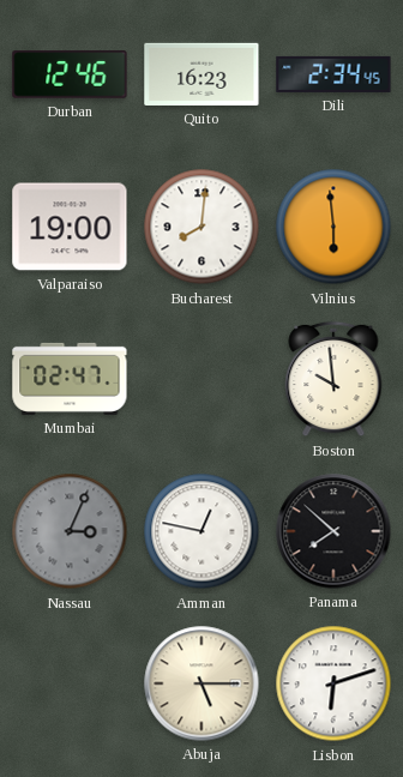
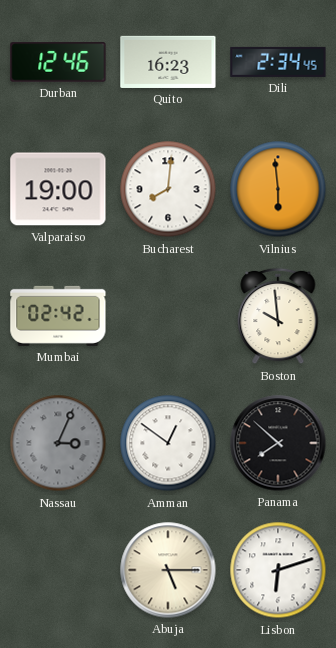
Mumbai: 02:47 -> 02:42 (58, 316)
Amman: 12:47 -> 12:51 (168, 443)
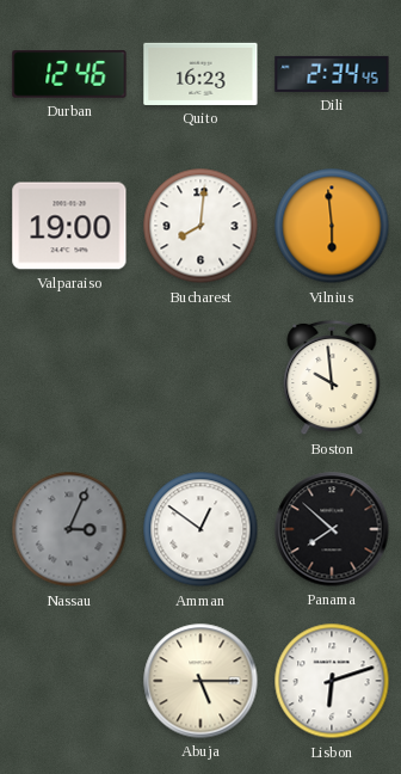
Mumbai: 02:42 -> none (58, 316)
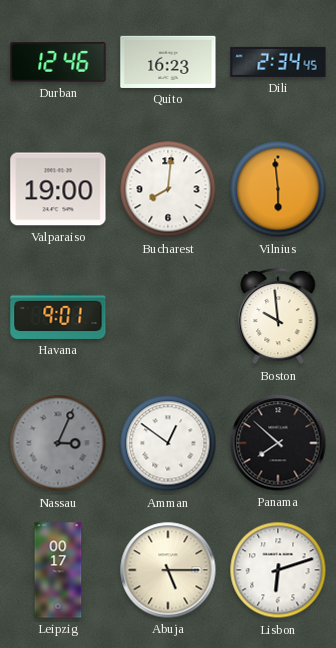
Havana: none -> 9:01 (58, 316)
Leipzig: none -> 00:17 (58, 570)
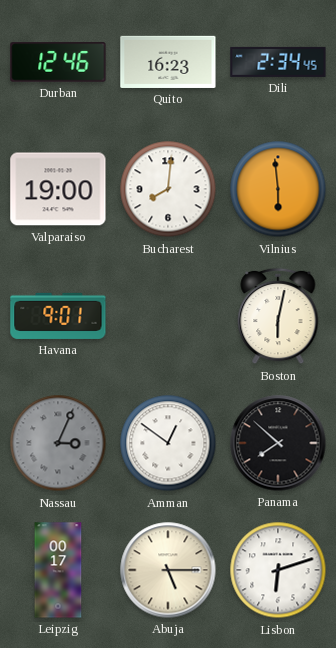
Boston: 9:59 -> 6:02 (278, 316)
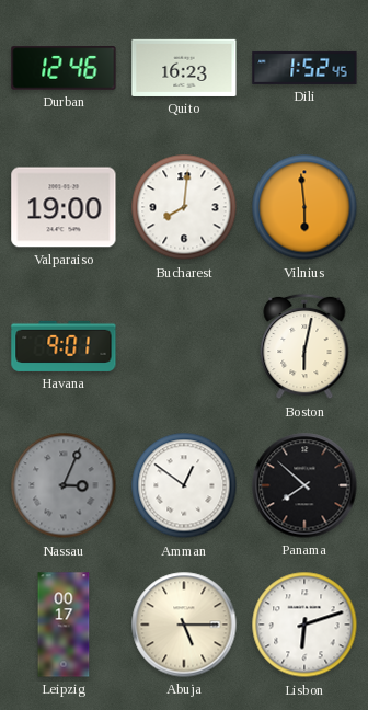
Dili: 2:34 -> 1:52 (304, 68)
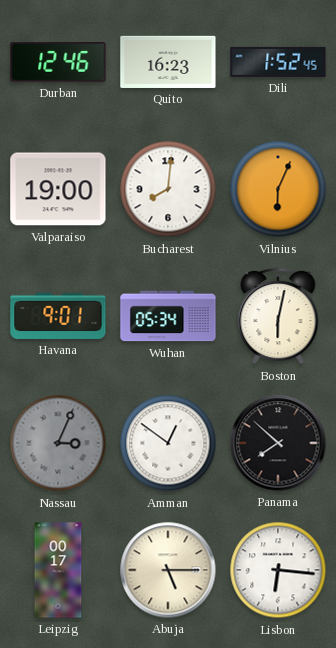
Vilnius: 5:59 -> 6:04 (278, 189)
Wuhan: none -> 05:34 (168, 316)
Lisbon: 6:12 -> 6:16 (278, 570)
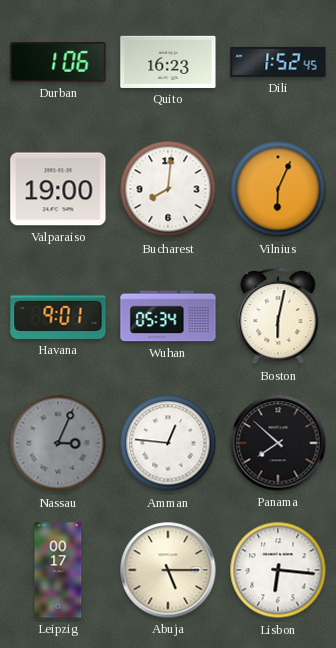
Durban: 12:46 -> 1:06 (58, 62)
Amman: 12:51 -> 12:46 (168, 443)
